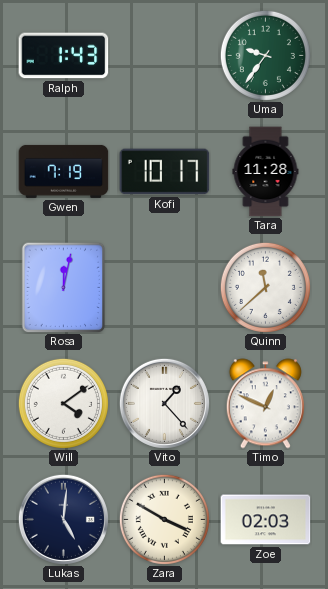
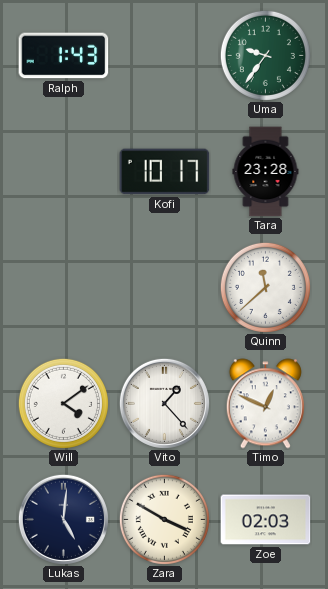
Gwen: 7:19 -> none (64, 171)
Tara: 11:28 -> 23:28 (266, 172)
Rosa: 12:02 -> none (64, 287)
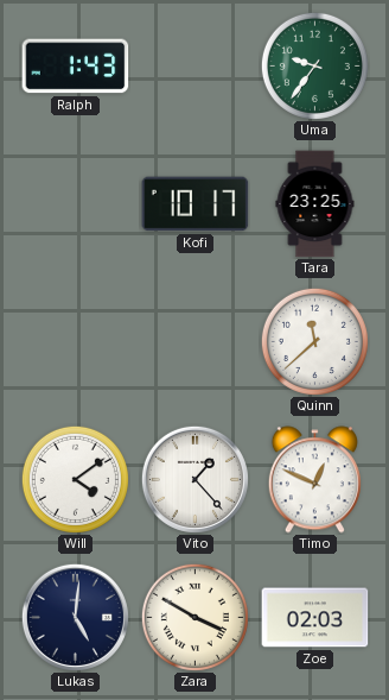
Tara: 23:28 -> 23:25 (315, 204)
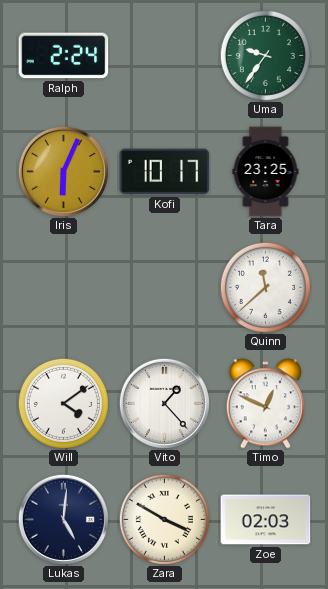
Ralph: 1:43 -> 2:24 (64, 56)
Iris: none -> 6:04 (63, 171)
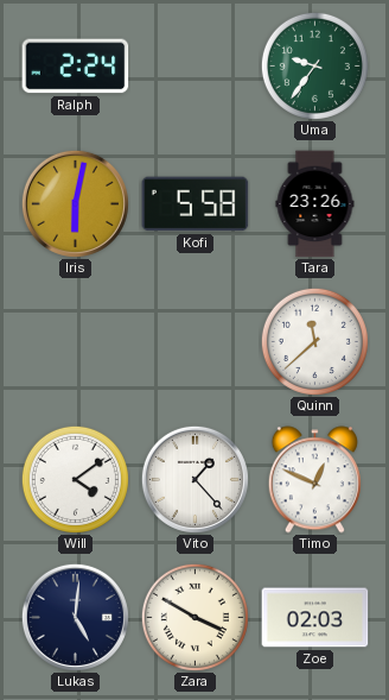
Iris: 6:04 -> 6:02 (75, 203)
Kofi: 10:17 -> 5:58 (196, 204)
Tara: 23:25 -> 23:26 (315, 204)
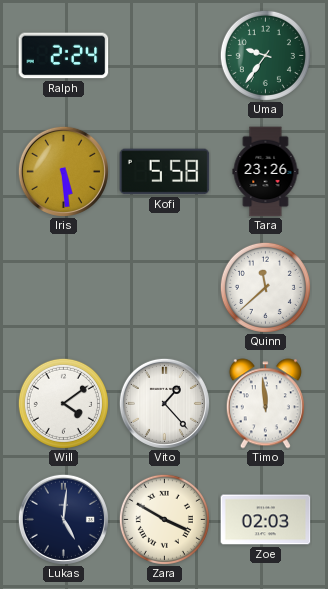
Iris: 6:02 -> 5:29 (63, 171)
Timo: 12:49 -> 11:59 (265, 404)
